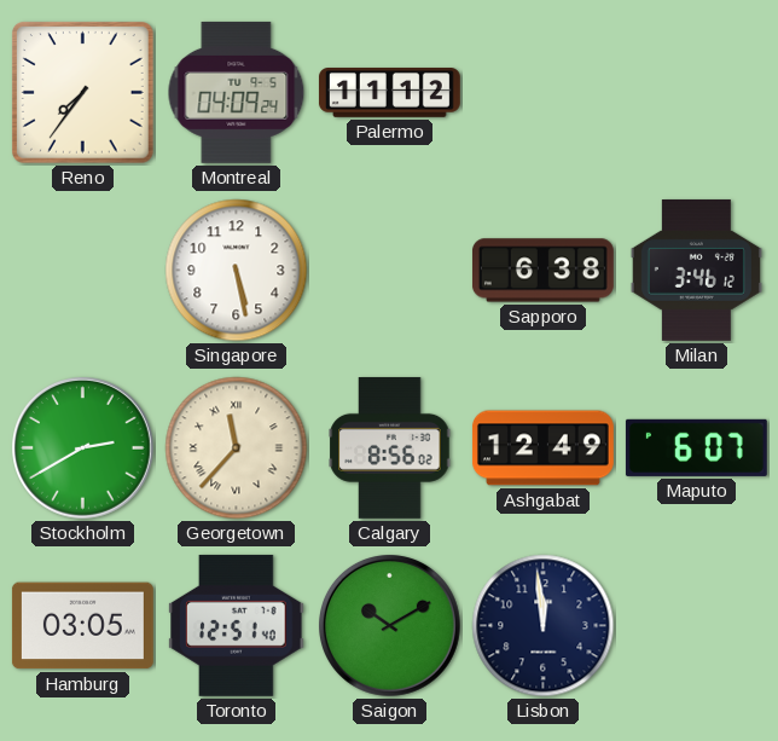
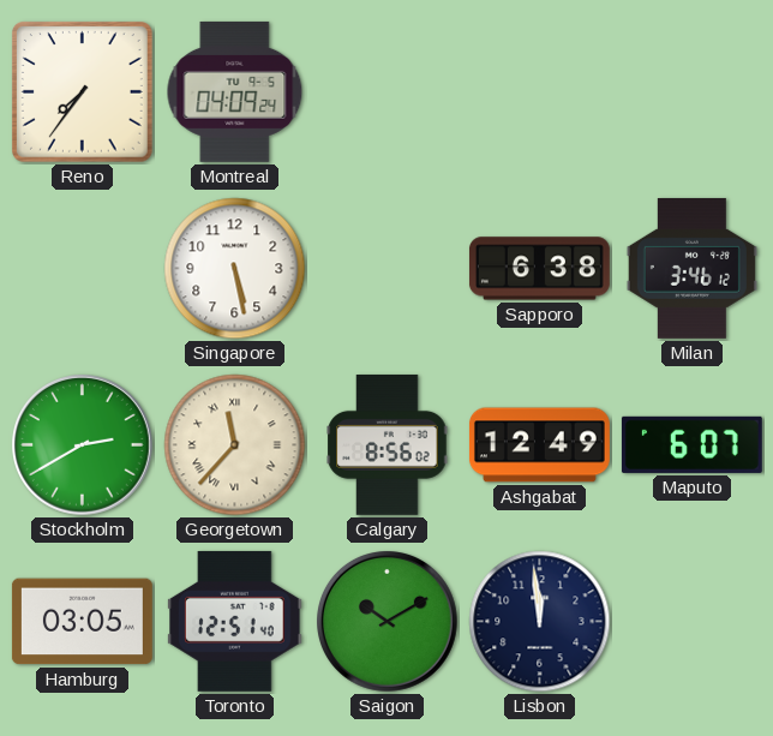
Palermo: 11:12 -> none (389, 93)
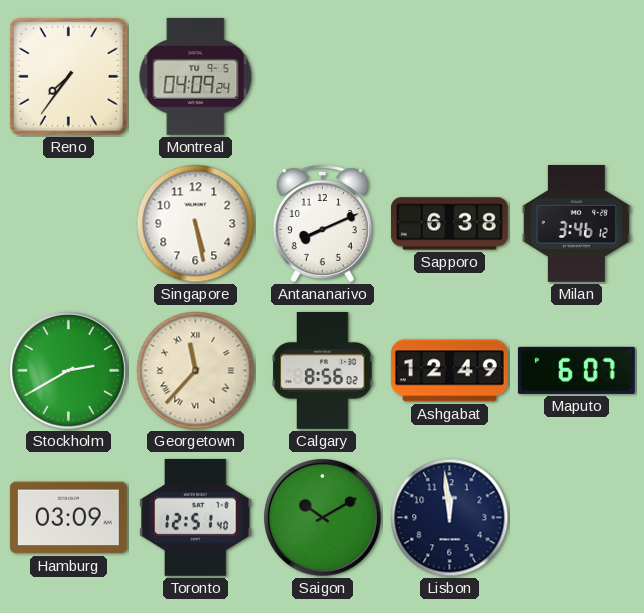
Antananarivo: none -> 8:11 (322, 224)
Hamburg: 03:05 -> 03:09 (68, 518)
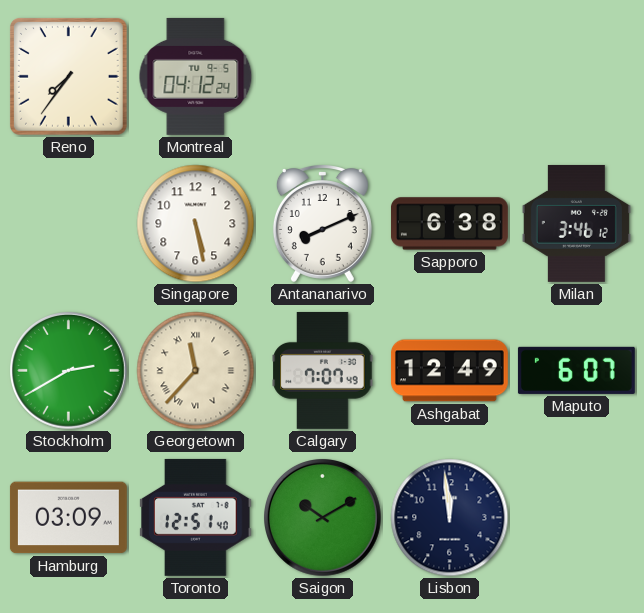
Montreal: 04:09 -> 04:12 (196, 76)
Calgary: 8:56 -> 7:07 (323, 370)
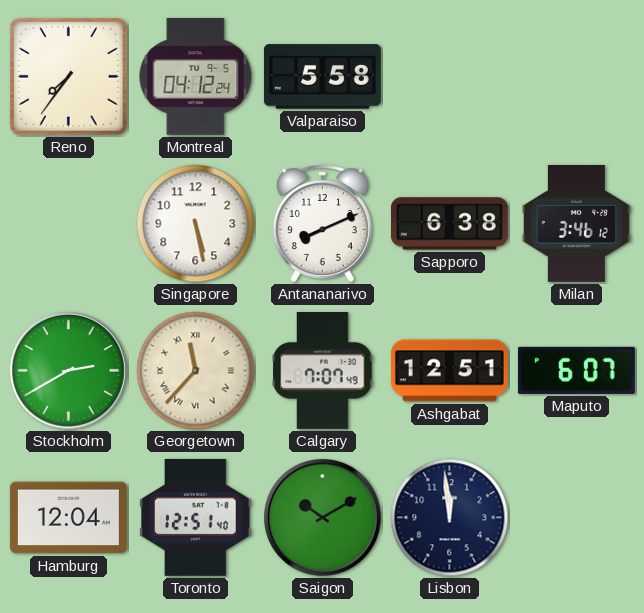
Valparaiso: none -> 5:58 (322, 77)
Ashgabat: 12:49 -> 12:51 (449, 371)
Hamburg: 03:09 -> 12:04 (68, 518)
